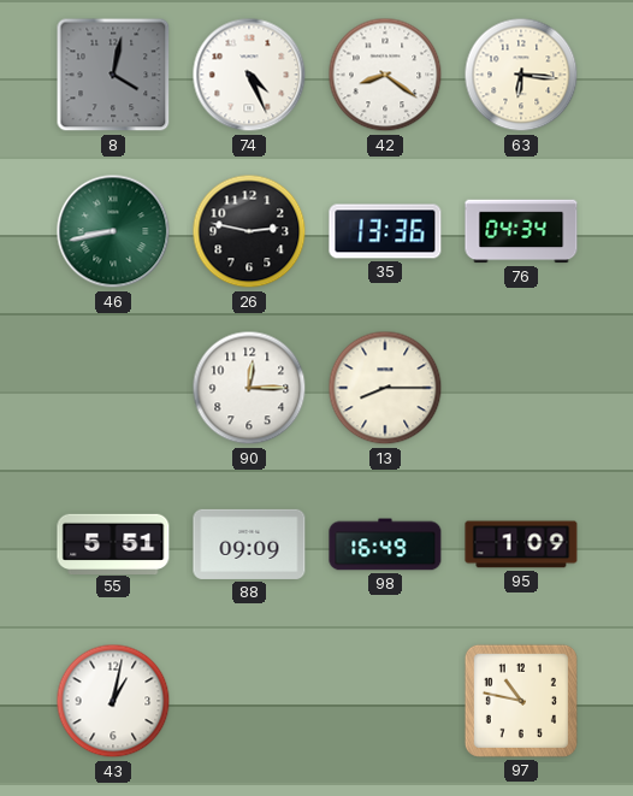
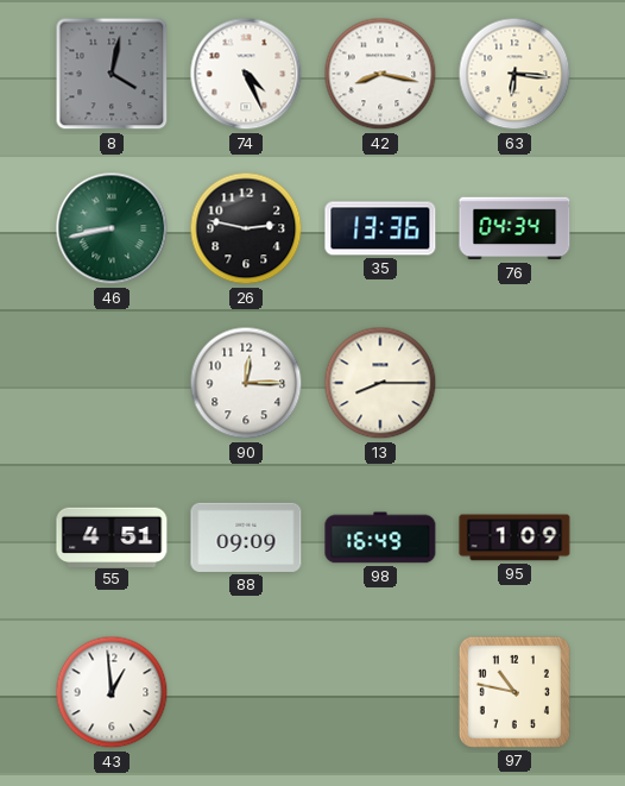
42: 8:21 -> 8:17 (380, 74)
55: 5:51 -> 4:51 (112, 536)
43: 1:02 -> 12:59 (112, 692)
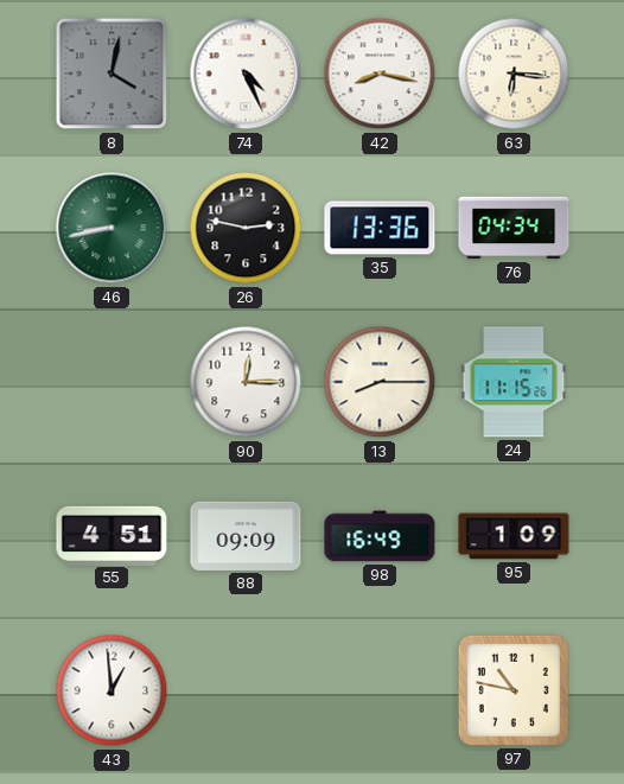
24: none -> 11:15 (514, 382)
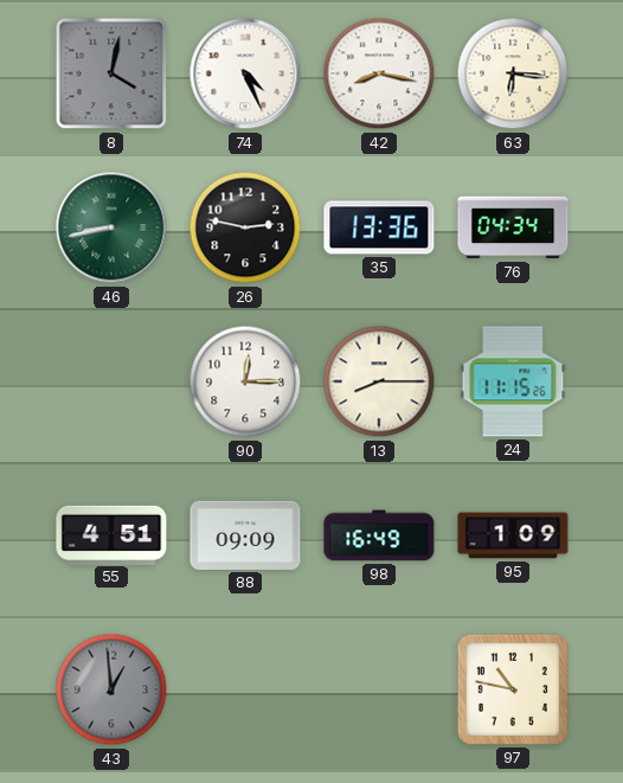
43 dial: white -> grey (111, 689)
